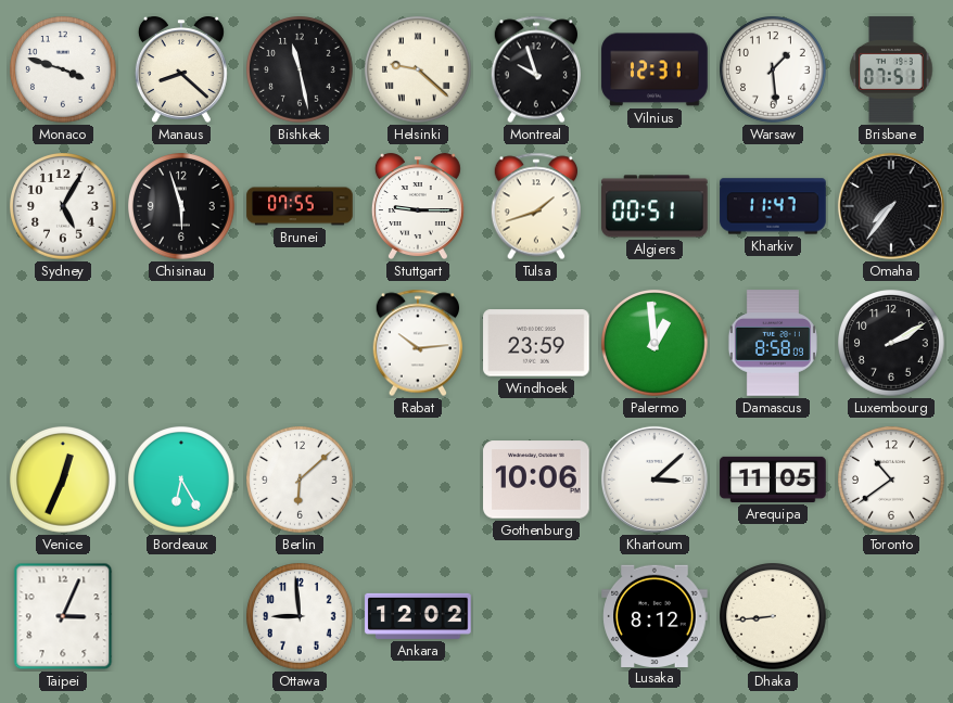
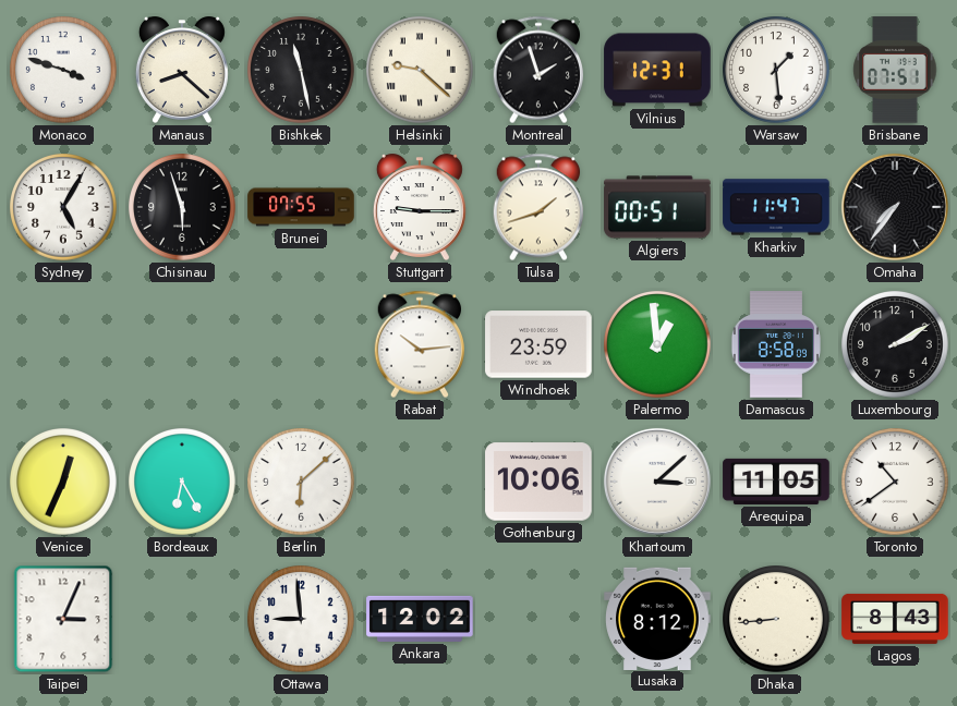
Montreal: 9:57 -> 1:57 (538, 70)
Lagos: none -> 8:43 (895, 619)
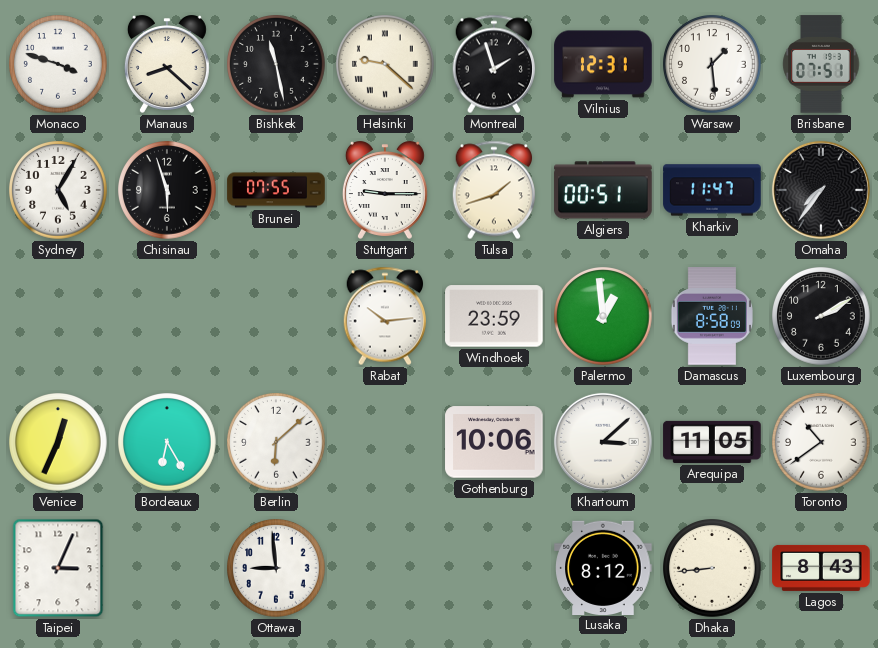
Ankara: 12:02 -> none (420, 619)
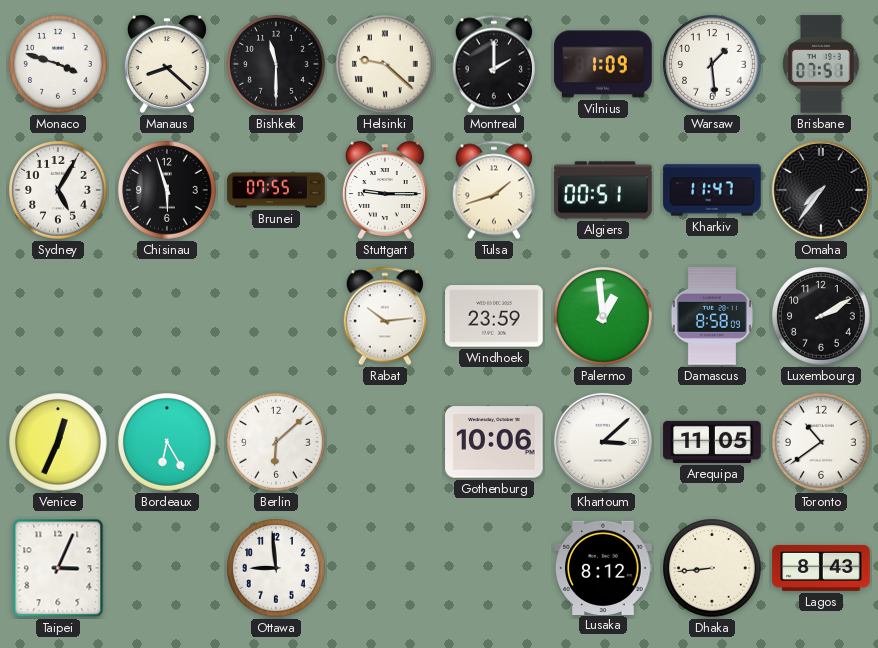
Bishkek: 11:28 -> 11:30 (277, 65)
Montreal: 1:57 -> 2:00 (494, 64)
Vilnius: 12:31 -> 1:09 (603, 64)
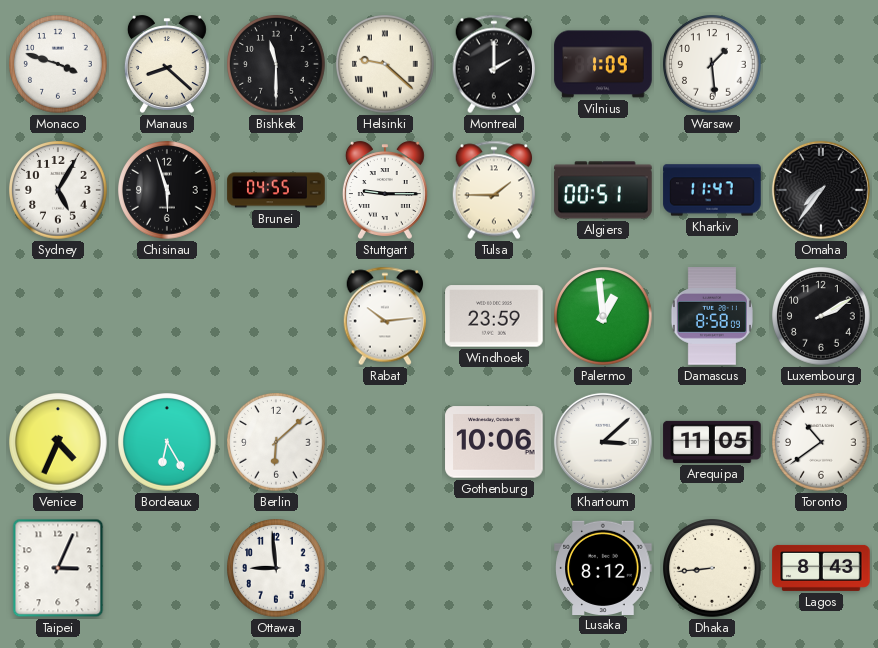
Brisbane: 07:51 -> none (821, 64)
Brunei: 07:55 -> 04:55 (276, 190)
Tulsa: 1:42 -> 1:45 (494, 190)
Venice: 12:34 -> 4:34 (59, 443)
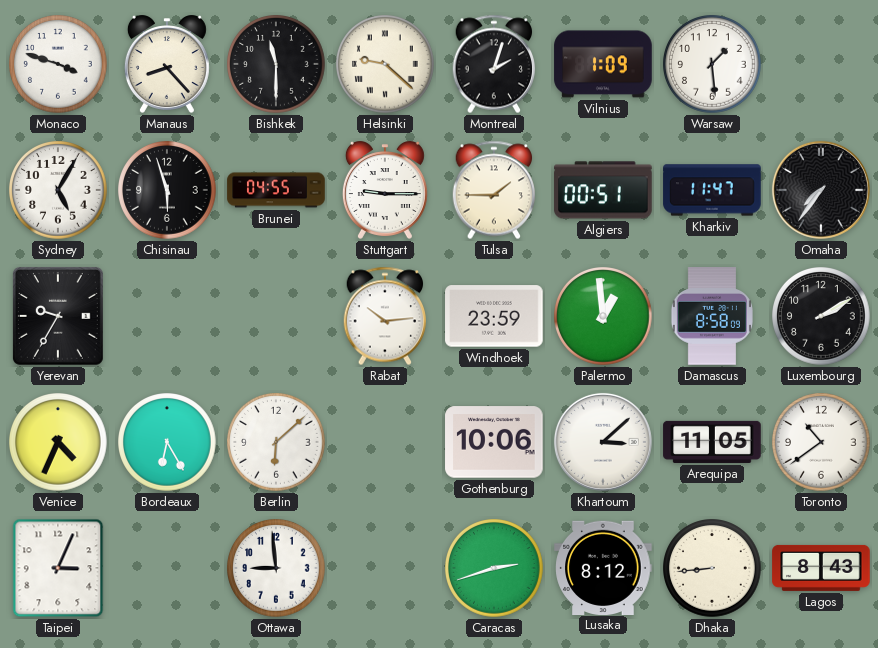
Manaus: 8:22 -> 8:23 (167, 64)
Montreal: 2:00 -> 2:03 (494, 64)
Yerevan: none -> 9:35 (58, 316)
Caracas: none -> 2:42 (495, 569)
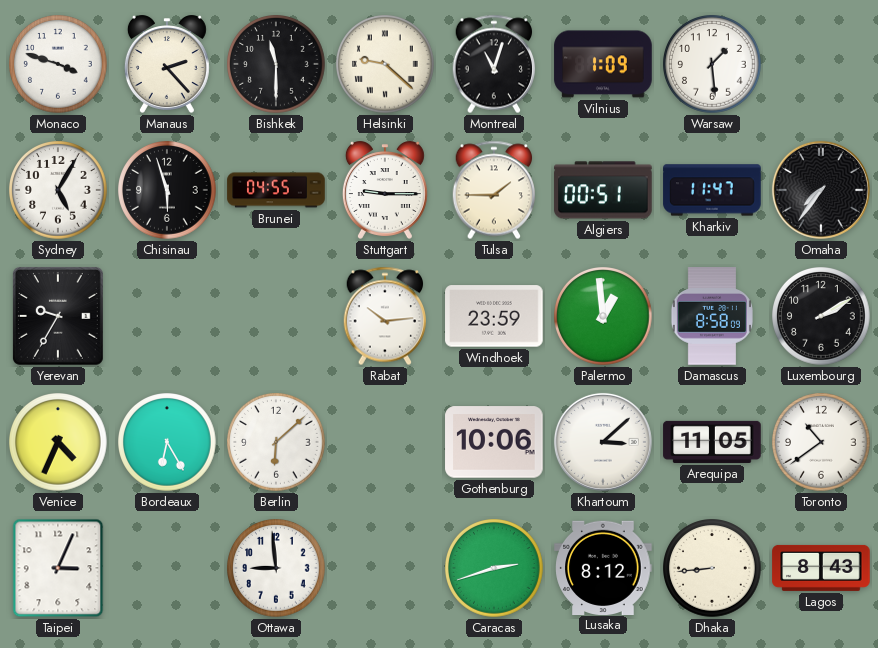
Manaus: 8:23 -> 2:23 (167, 64)
Montreal: 2:03 -> 11:03 (494, 64)
